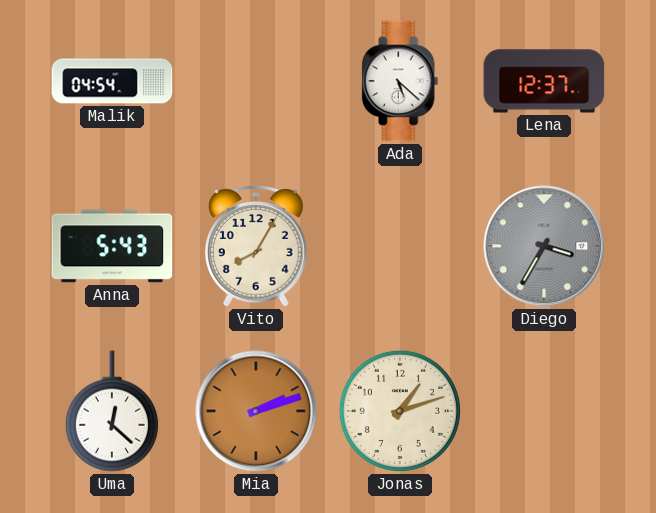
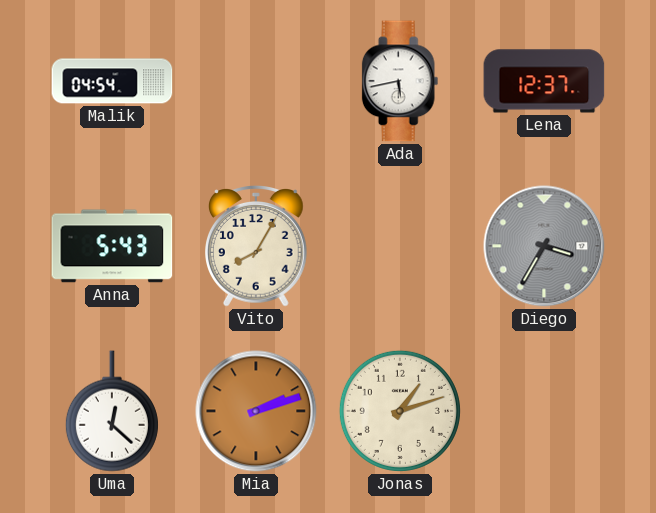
Ada: 5:22 -> 5:43 (400, 81)
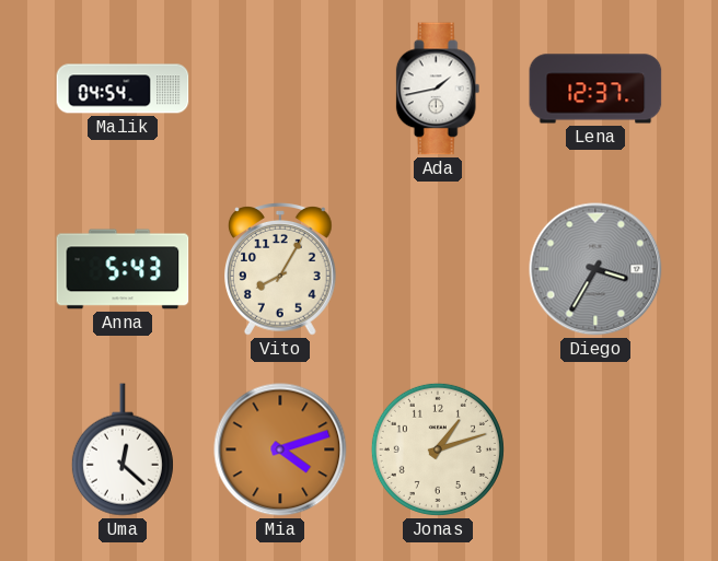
Ada: 5:43 -> 1:43 (438, 89)
Mia: 2:12 -> 4:12 (280, 449)
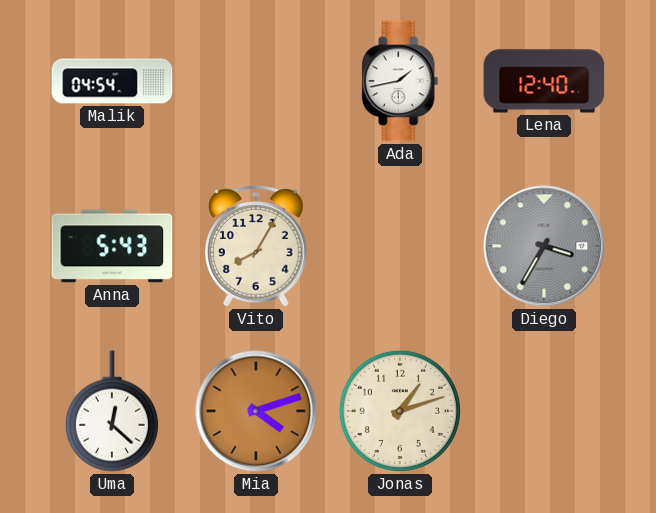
Lena: 12:37 -> 12:40 (544, 81)
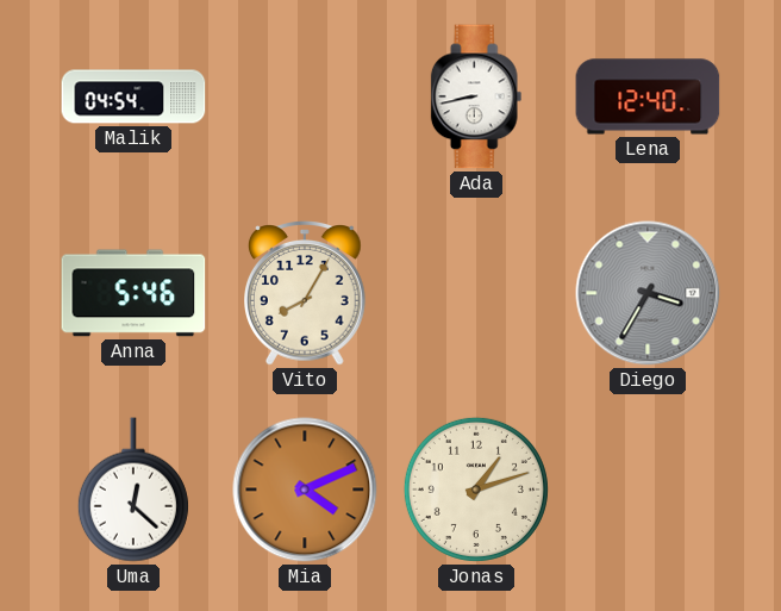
Ada: 1:43 -> 8:43 (476, 96)
Anna: 5:43 -> 5:46 (133, 293)
Mia: 4:12 -> 4:11 (305, 490)
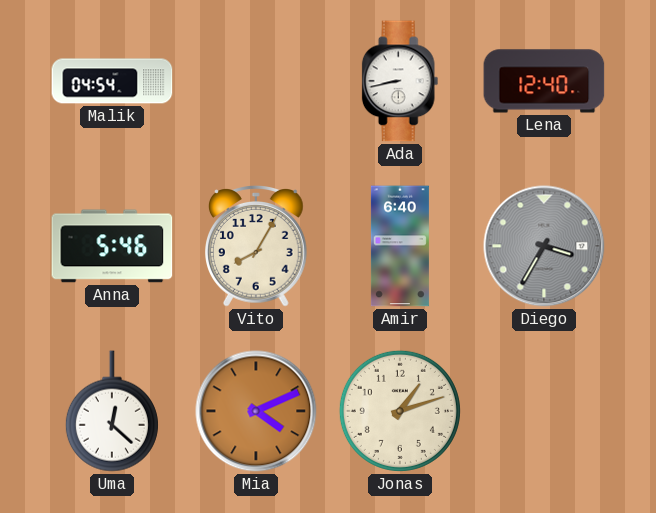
Amir: none -> 6:40 (400, 246)
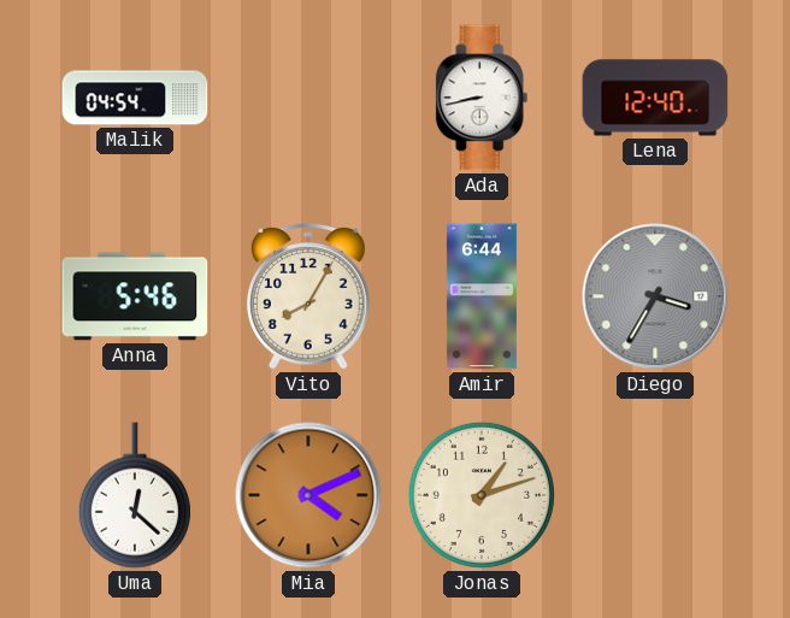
Amir: 6:40 -> 6:44 (482, 296)
